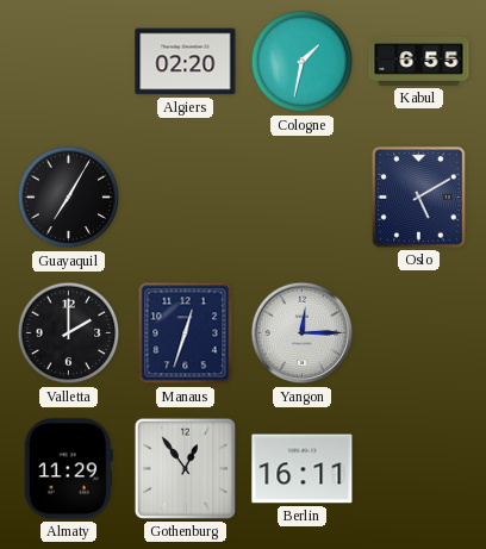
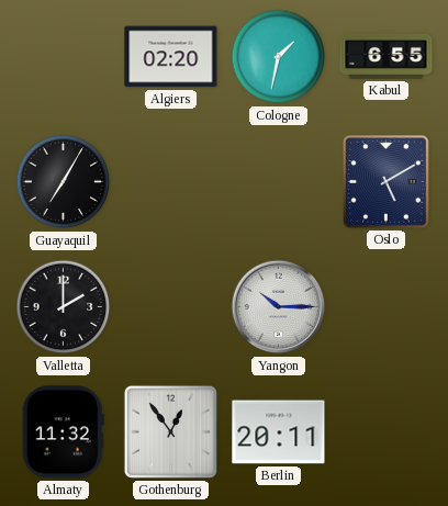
Manaus: 12:33 -> none (186, 333)
Yangon: 12:15 -> 10:15 (279, 307)
Almaty: 11:29 -> 11:32 (63, 432)
Berlin: 16:11 -> 20:11 (279, 432)
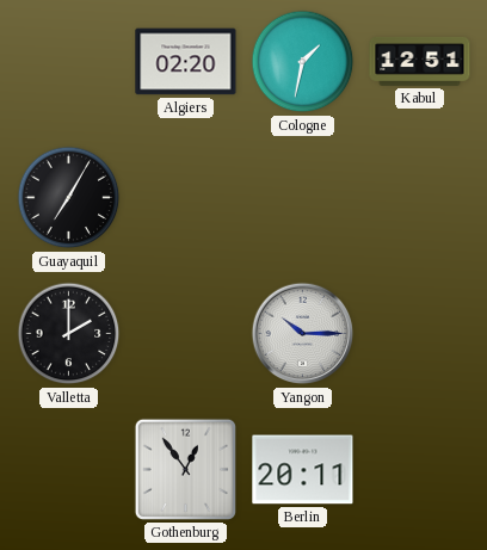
Kabul: 6:55 -> 12:51 (420, 61)
Oslo: 5:10 -> none (387, 182)
Almaty: 11:32 -> none (63, 432)
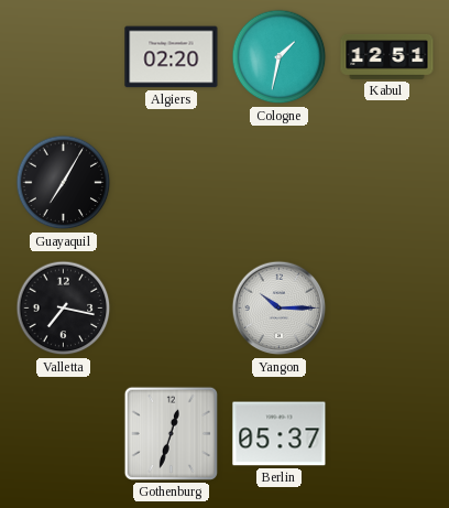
Valletta: 2:00 -> 7:17 (64, 309)
Gothenburg: 12:54 -> 12:33 (171, 433)
Berlin: 20:11 -> 05:37 (280, 434)
